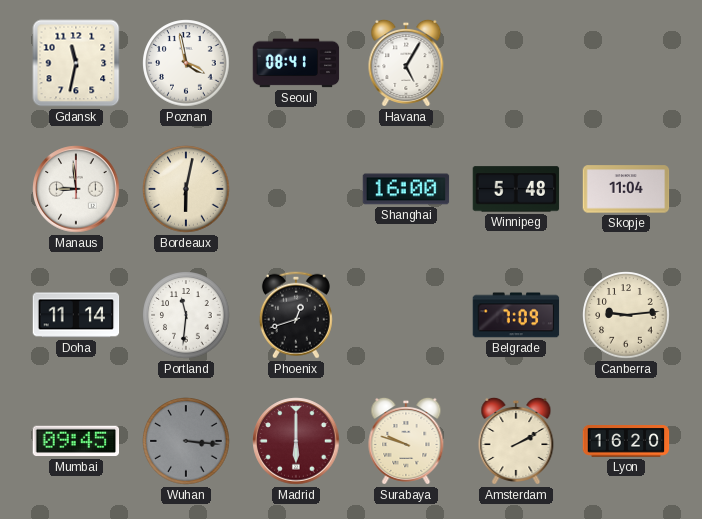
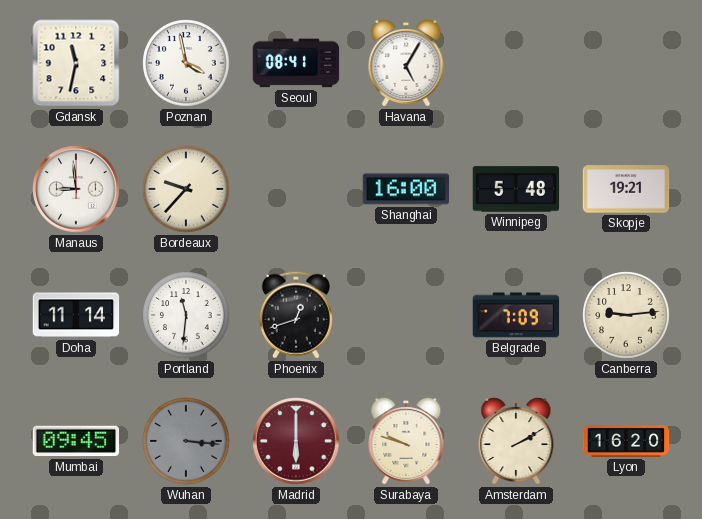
Bordeaux: 6:02 -> 9:37 (186, 189)
Skopje: 11:04 -> 19:21 (626, 189)
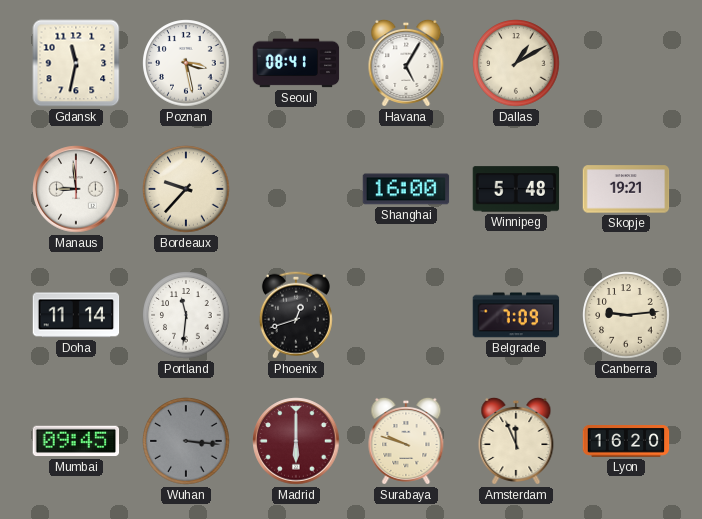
Poznan: 3:58 -> 3:28 (186, 63)
Dallas: none -> 1:10 (516, 63)
Amsterdam: 2:10 -> 11:56 (516, 441)
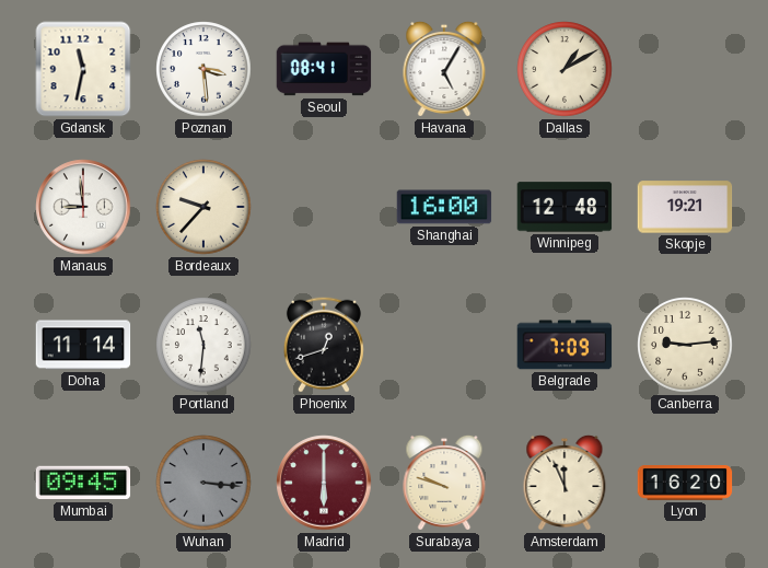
Poznan: 3:28 -> 3:29 (203, 69)
Winnipeg: 5:48 -> 12:48 (565, 207)
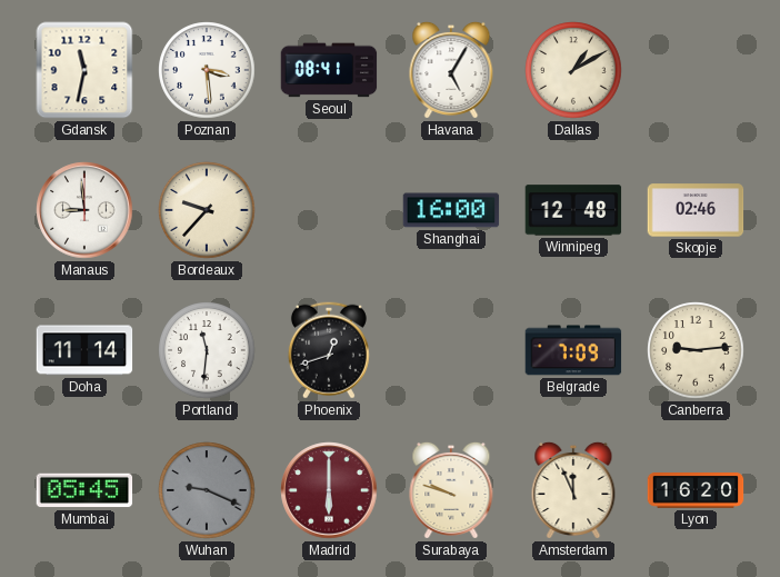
Skopje: 19:21 -> 02:46 (696, 210)
Mumbai: 09:45 -> 05:45 (84, 490)
Wuhan: 3:16 -> 9:19 (207, 490)
